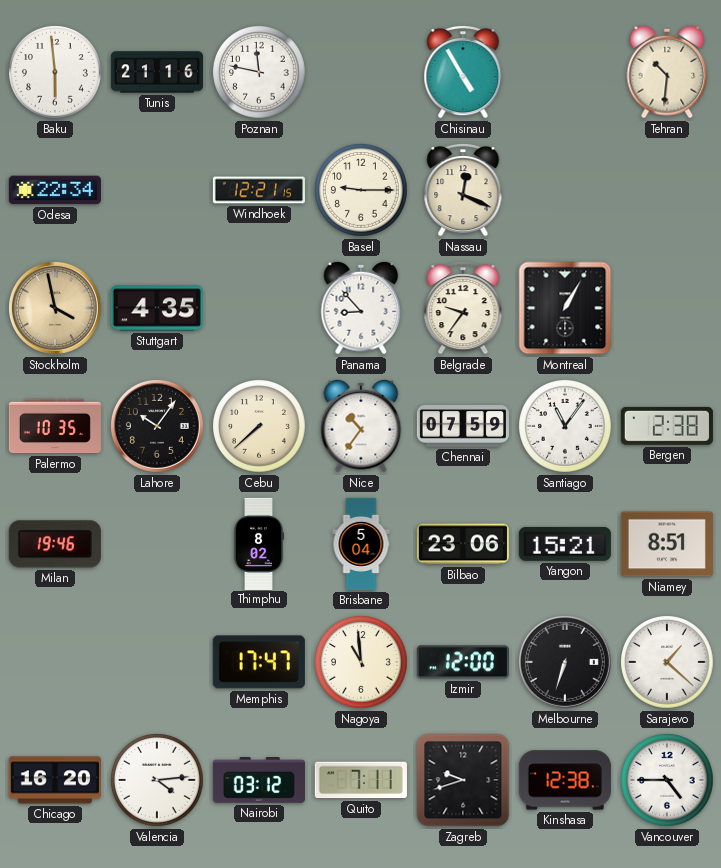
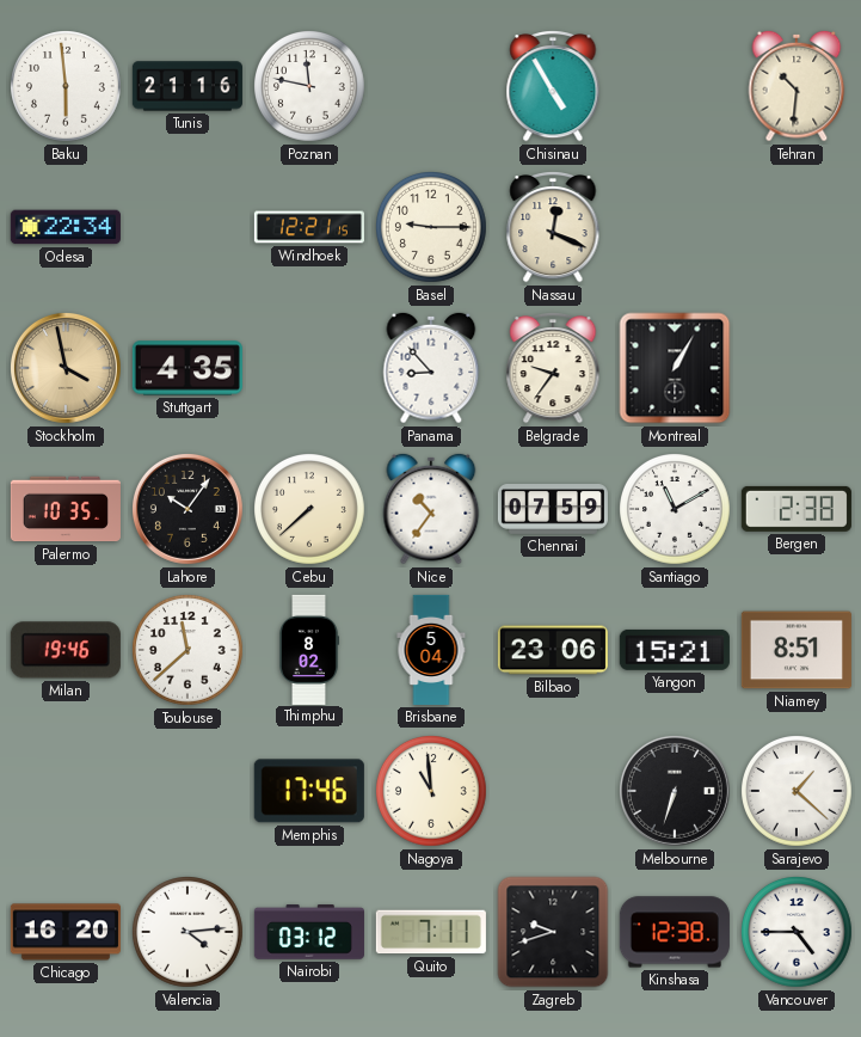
Santiago: 11:06 -> 11:10 (676, 510)
Toulouse: none -> 11:38 (189, 651)
Memphis: 17:47 -> 17:46 (309, 791)
Izmir: 12:00 -> none (463, 662)
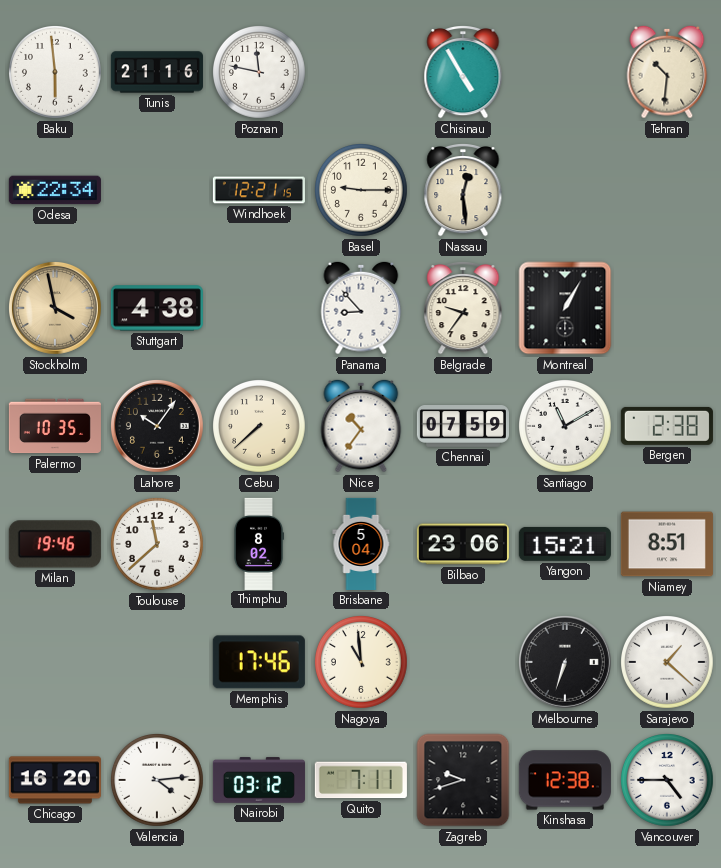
Nassau: 12:19 -> 12:29 (463, 190)
Stuttgart: 4:35 -> 4:38 (157, 308)
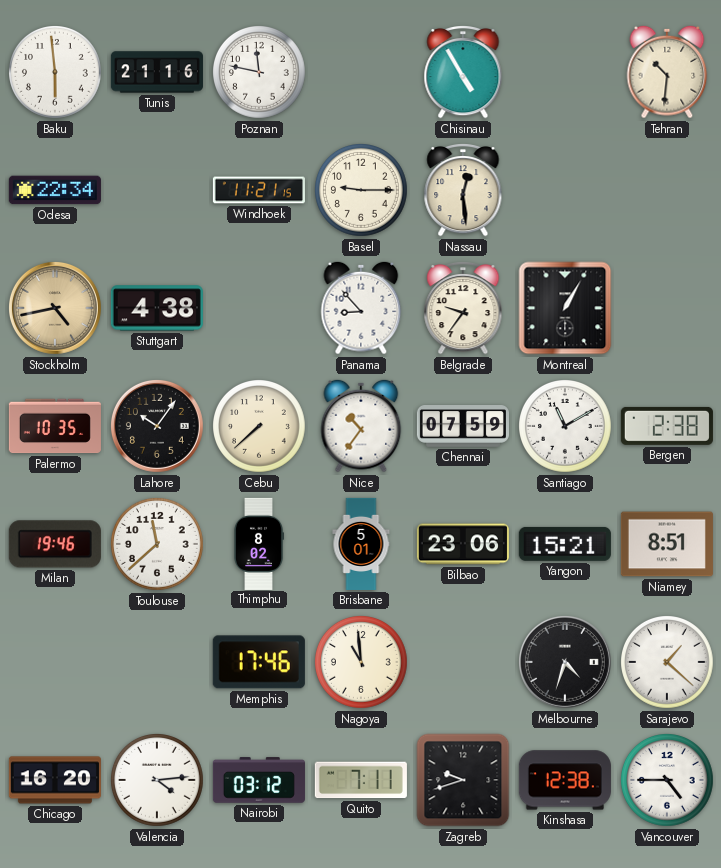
Windhoek: 12:21 -> 11:21 (259, 190)
Stockholm: 3:58 -> 4:43 (55, 308)
Brisbane: 5:04 -> 5:01 (361, 544)
Melbourne: 6:33 -> 4:33 (565, 662)
